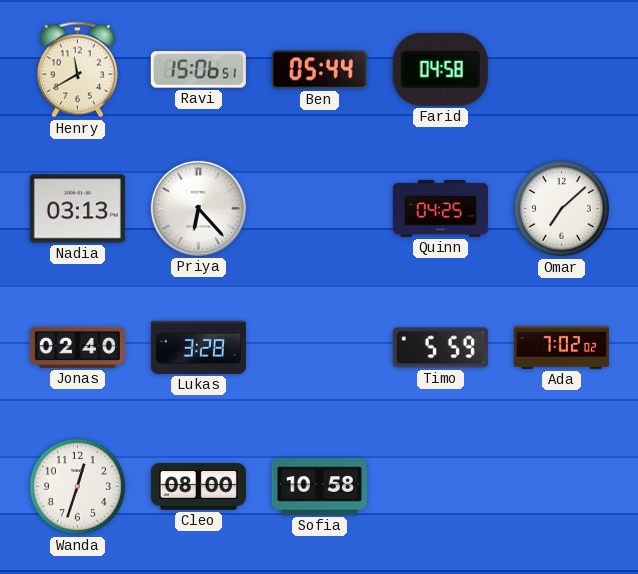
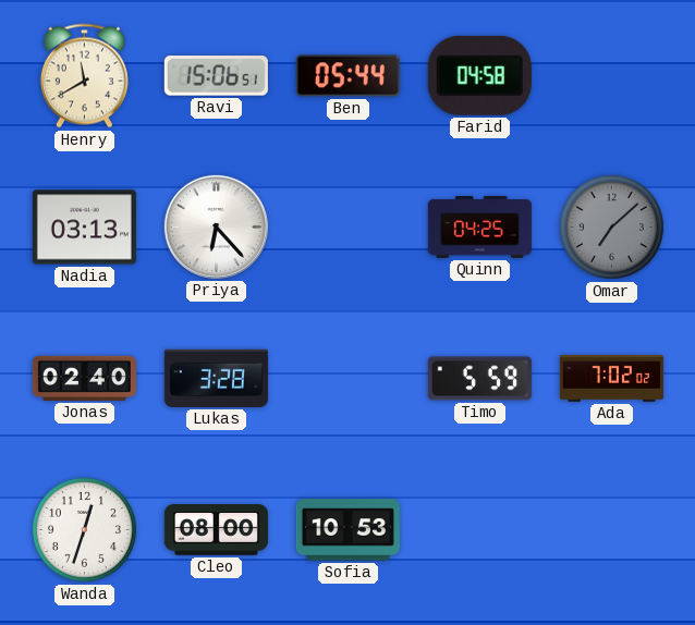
Omar dial: white -> grey (611, 226)
Sofia: 10:58 -> 10:53 (347, 530)
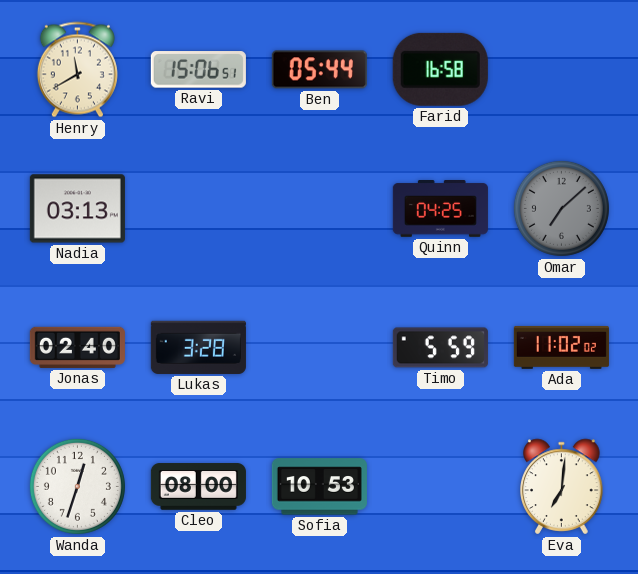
Farid: 04:58 -> 16:58 (440, 69)
Priya: 6:23 -> none (216, 226)
Ada: 7:02 -> 11:02 (561, 347)
Eva: none -> 7:01 (562, 487)
